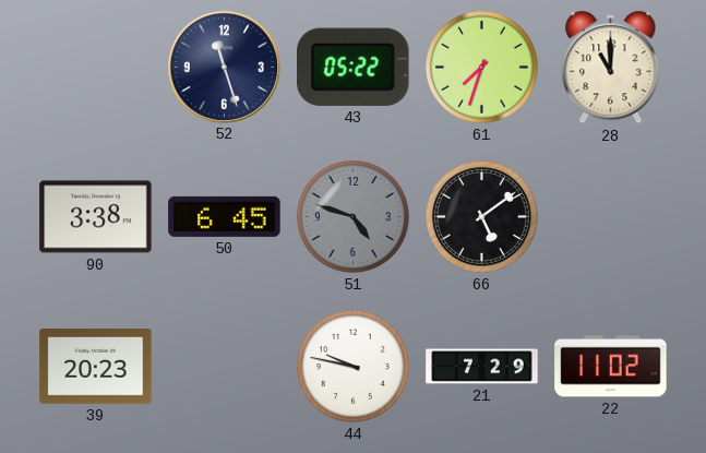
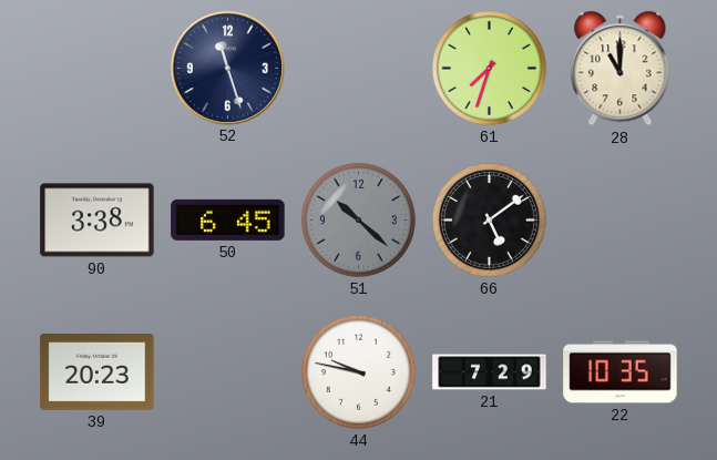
43: 05:22 -> none (354, 67)
51: 4:48 -> 10:22 (358, 219)
22: 11:02 -> 10:35 (621, 372)
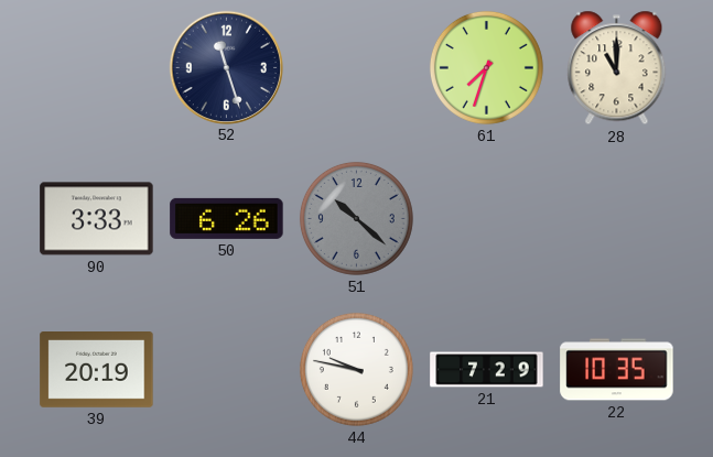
90: 3:38 -> 3:33 (97, 219)
50: 6:45 -> 6:26 (227, 218)
66: 5:09 -> none (489, 219)
39: 20:23 -> 20:19 (97, 370)
